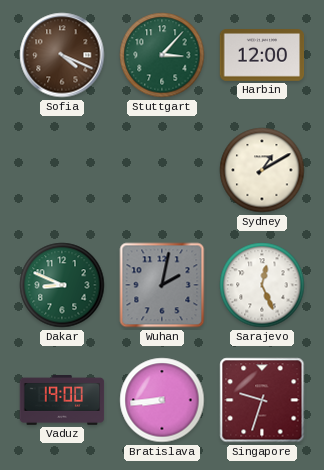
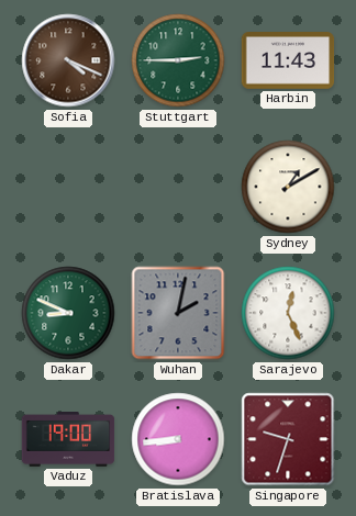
Stuttgart: 3:07 -> 2:45 (178, 60)
Harbin: 12:00 -> 11:43 (288, 61)
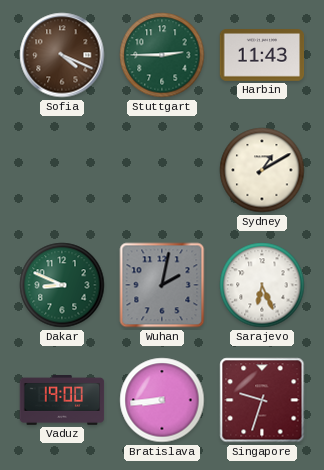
Sarajevo: 12:26 -> 6:26 (262, 285)
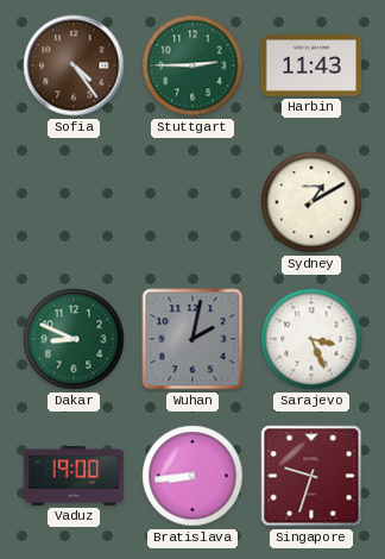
Sofia: 4:19 -> 4:24 (74, 65)
Sarajevo: 6:26 -> 3:26 (311, 339)
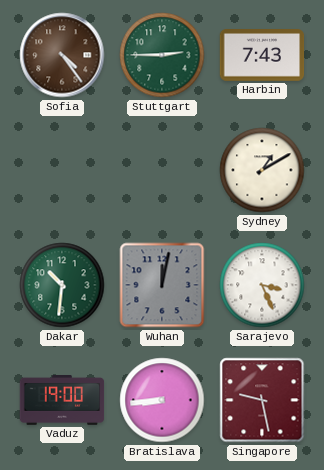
Harbin: 11:43 -> 7:43 (262, 56)
Dakar: 8:49 -> 10:31 (62, 285)
Wuhan: 2:02 -> 12:02 (162, 285)
Singapore: 9:33 -> 9:28 (262, 400)
